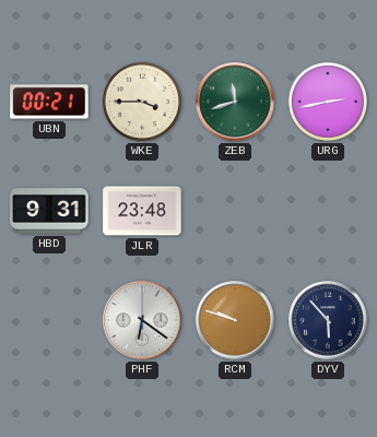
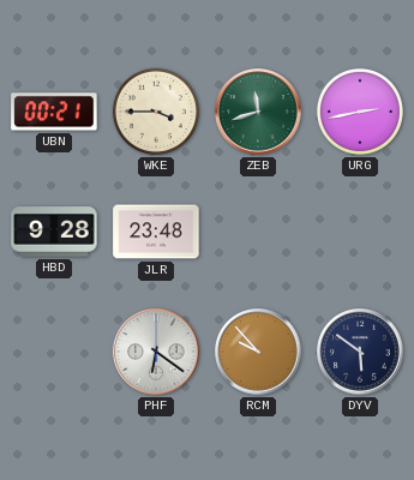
HBD: 9:31 -> 9:28 (54, 232)
RCM: 9:48 -> 9:53 (258, 352)
DYV: 5:53 -> 5:51 (360, 352)
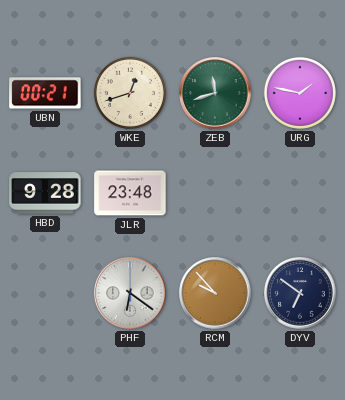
WKE: 3:45 -> 12:42 (130, 93)
URG: 2:43 -> 1:47 (300, 93)
DYV: 5:51 -> 6:51 (300, 293)
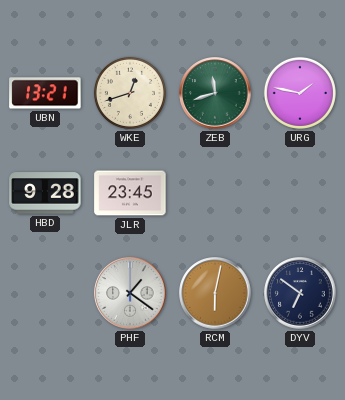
UBN: 00:21 -> 13:21 (45, 93)
JLR: 23:48 -> 23:45 (130, 193)
PHF: 6:21 -> 1:21 (130, 293)
RCM: 9:53 -> 6:02 (215, 293)
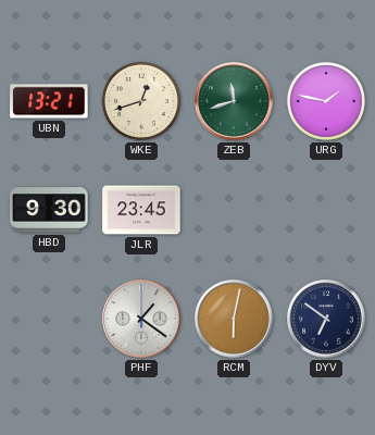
HBD: 9:28 -> 9:30 (49, 210)
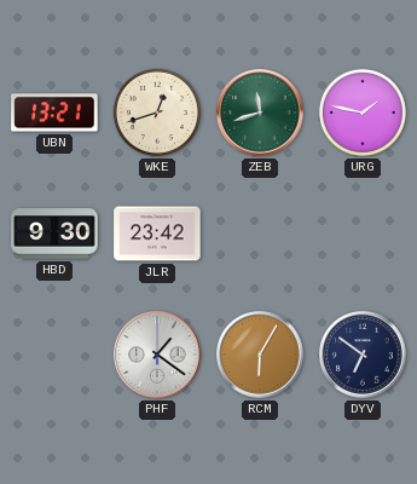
JLR: 23:45 -> 23:42 (157, 234)
RCM: 6:02 -> 6:05 (260, 355)
